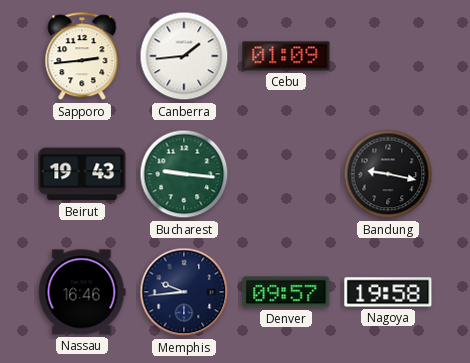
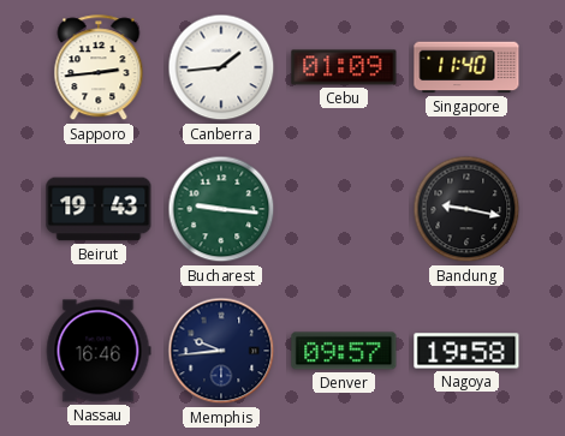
Singapore: none -> 11:40 (466, 67)
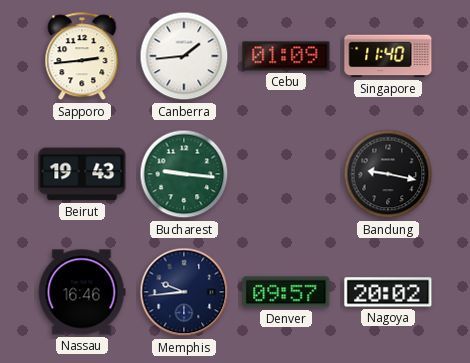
Nagoya: 19:58 -> 20:02 (388, 292)
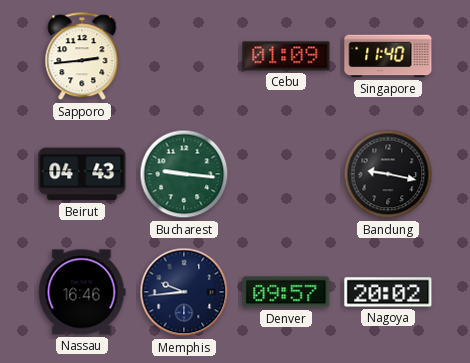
Canberra: 1:44 -> none (184, 56)
Beirut: 19:43 -> 04:43 (82, 174)
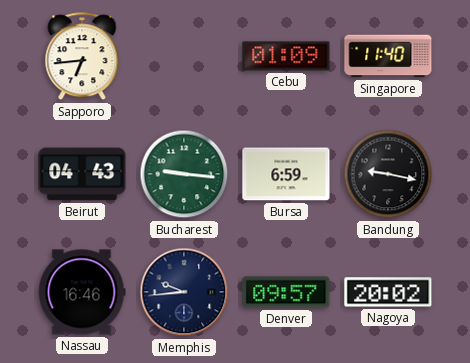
Sapporo: 2:44 -> 6:44 (82, 57)
Bursa: none -> 6:59 (286, 174)
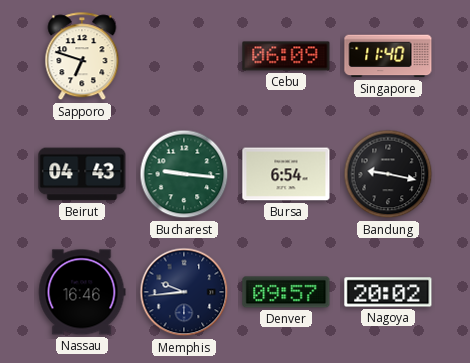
Sapporo: 6:44 -> 6:48 (82, 57)
Cebu: 01:09 -> 06:09 (286, 56)
Bursa: 6:59 -> 6:54 (286, 174)
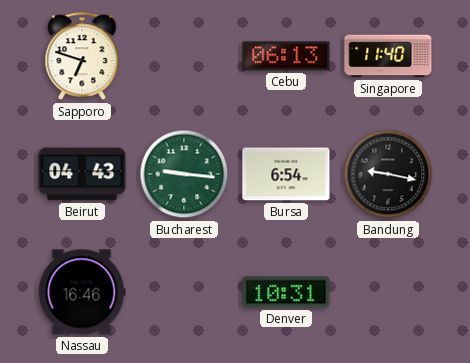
Cebu: 06:09 -> 06:13 (286, 56)
Memphis: 9:44 -> none (184, 292)
Denver: 09:57 -> 10:31 (286, 292)
Nagoya: 20:02 -> none (388, 292)
